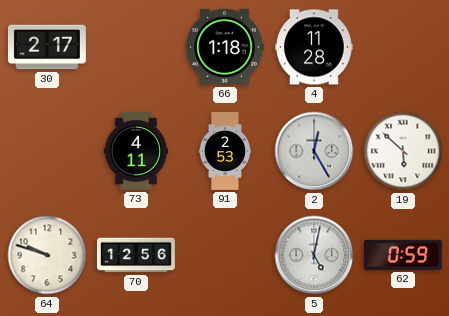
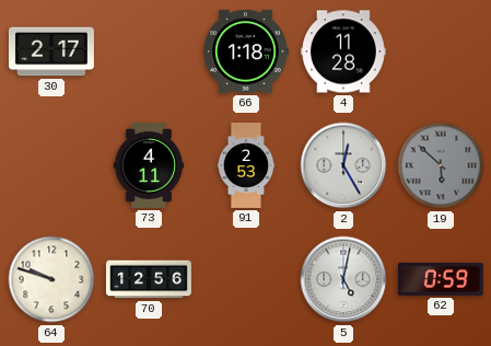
19 dial: white -> grey (441, 165)
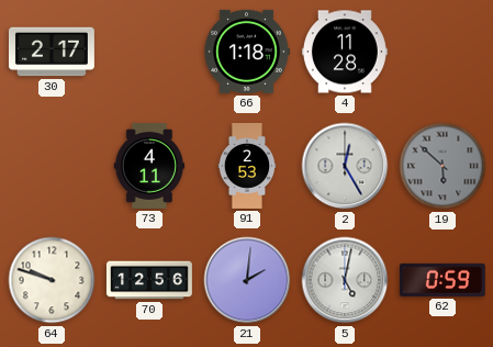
21: none -> 2:01 (247, 280)
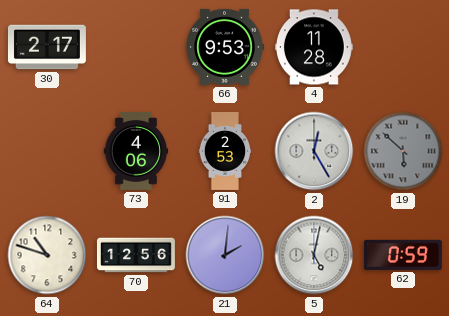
66: 1:18 -> 9:53 (225, 47)
73: 4:11 -> 4:06 (136, 151)
64: 9:48 -> 10:48 (47, 255)
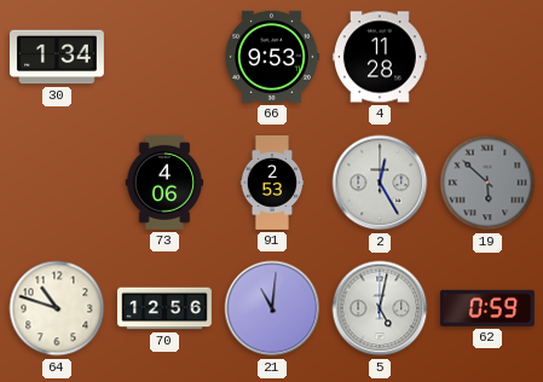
30: 2:17 -> 1:34 (57, 57)
21: 2:01 -> 11:01 (272, 308)
